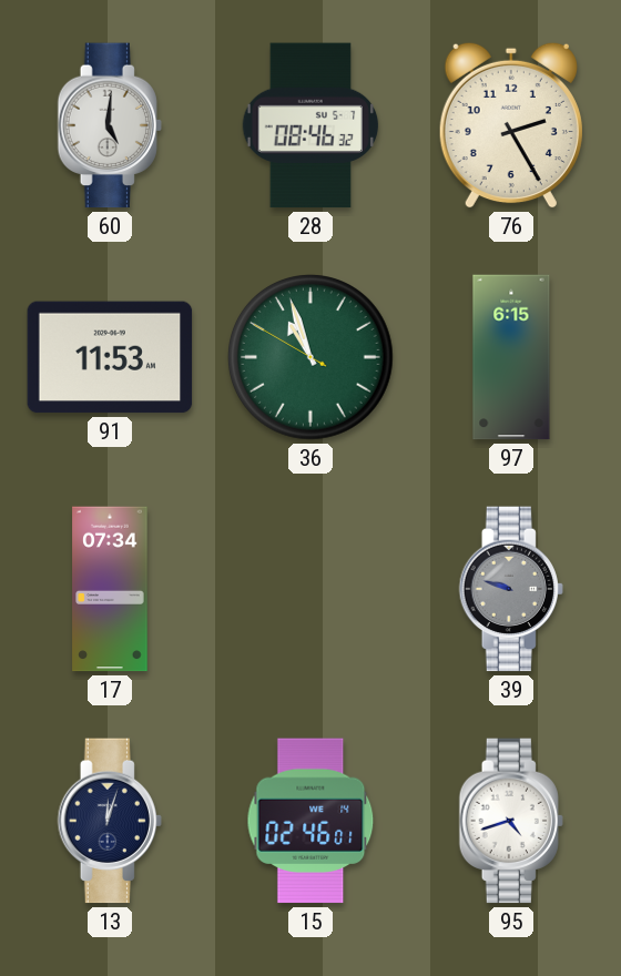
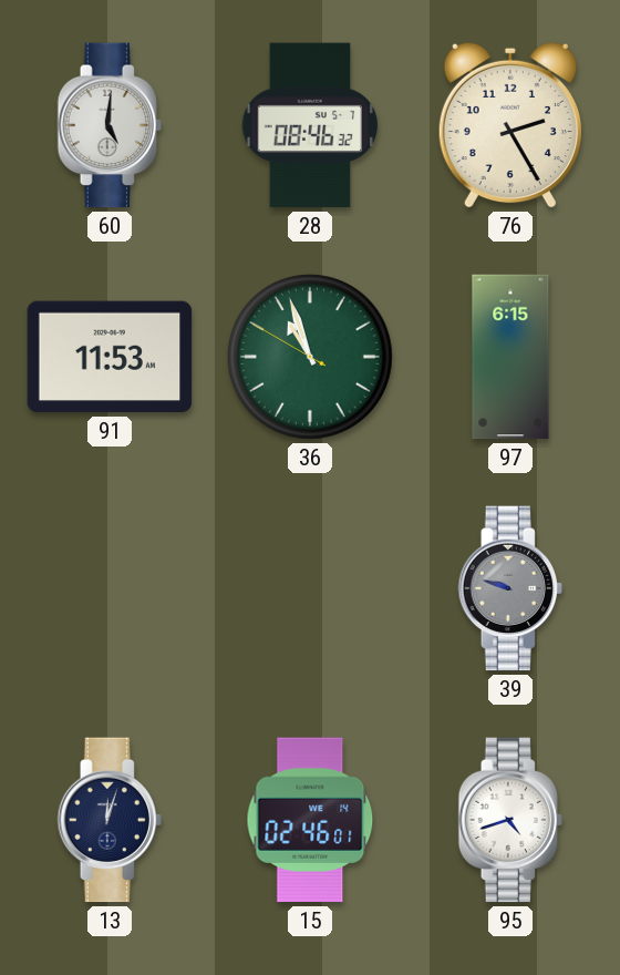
17: 07:34 -> none (110, 589)
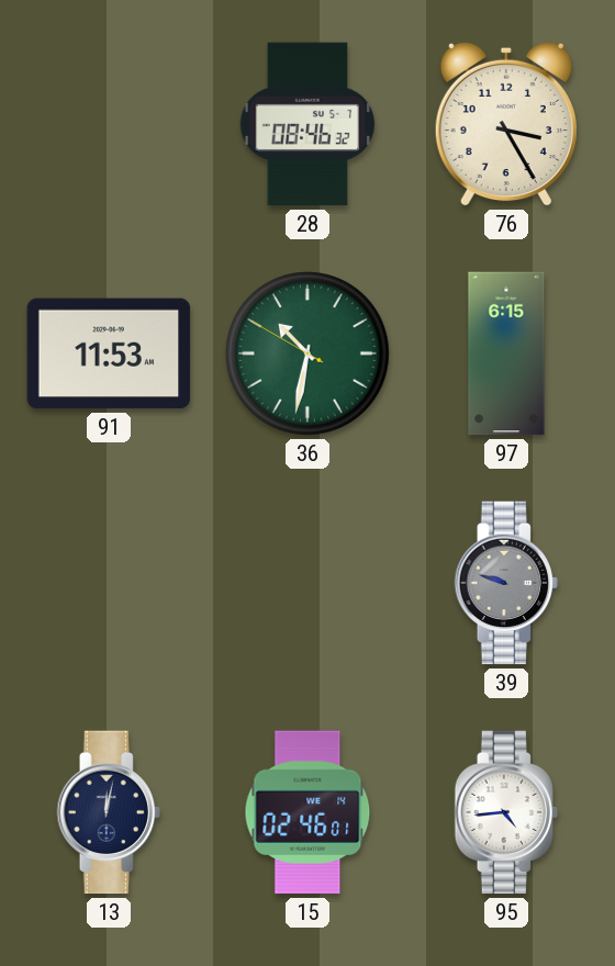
60: 5:01 -> none (110, 125)
76: 2:25 -> 3:25 (506, 124)
36: 10:56 -> 10:31 (309, 355)
13: 12:03 -> 12:02 (109, 812)
95: 4:42 -> 4:44 (506, 812)
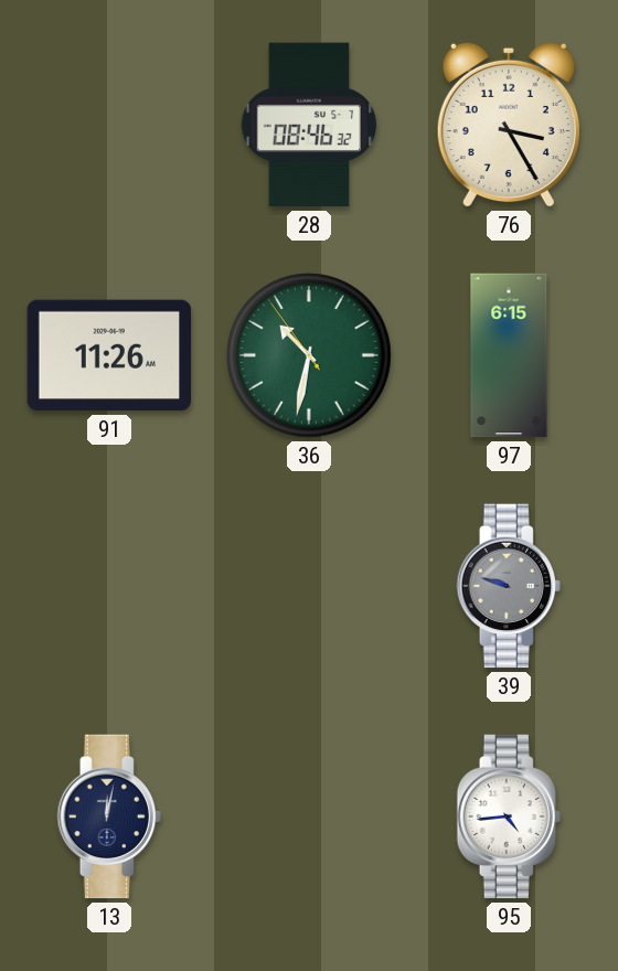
91: 11:53 -> 11:26 (109, 355)
36: 10:31:50 -> 10:31:54 (310, 356)
15: 02:46 -> none (307, 812)
